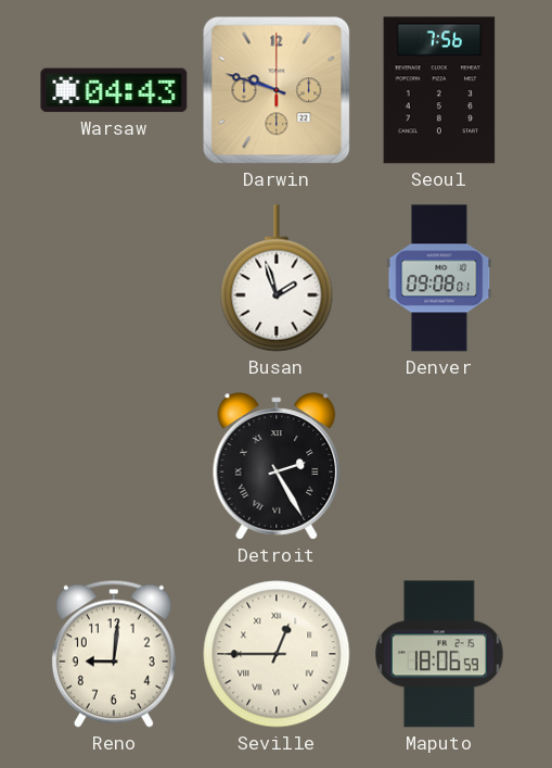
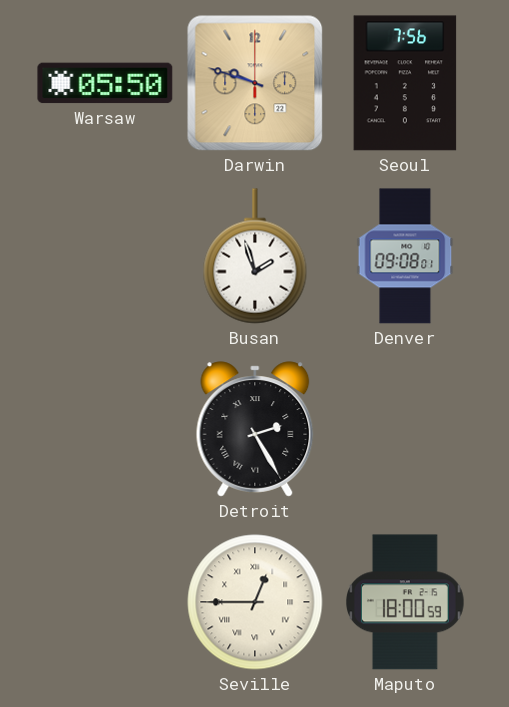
Warsaw: 04:43 -> 05:50 (105, 83)
Reno: 9:01 -> none (114, 654)
Maputo: 18:06 -> 18:00 (406, 602)
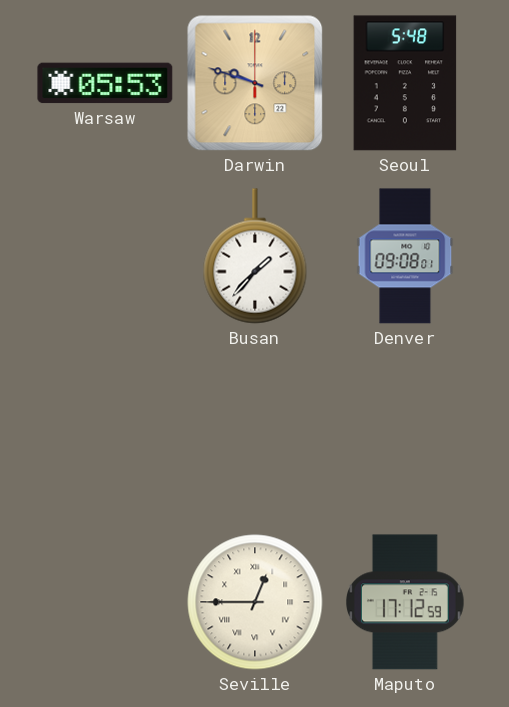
Warsaw: 05:50 -> 05:53 (105, 83)
Seoul: 7:56 -> 5:48 (405, 83)
Busan: 1:57 -> 1:37 (255, 256)
Detroit: 2:25 -> none (255, 429)
Maputo: 18:00 -> 17:12 (406, 602)
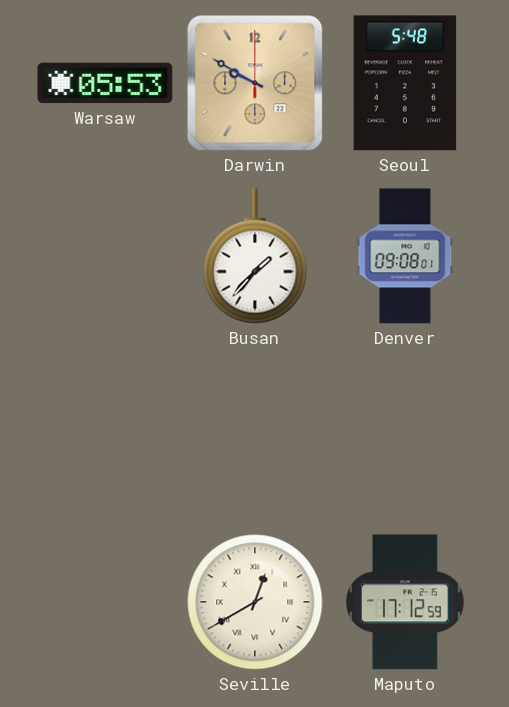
Darwin: 9:48 -> 9:50 (255, 83)
Seville: 12:45 -> 12:40 (255, 602)
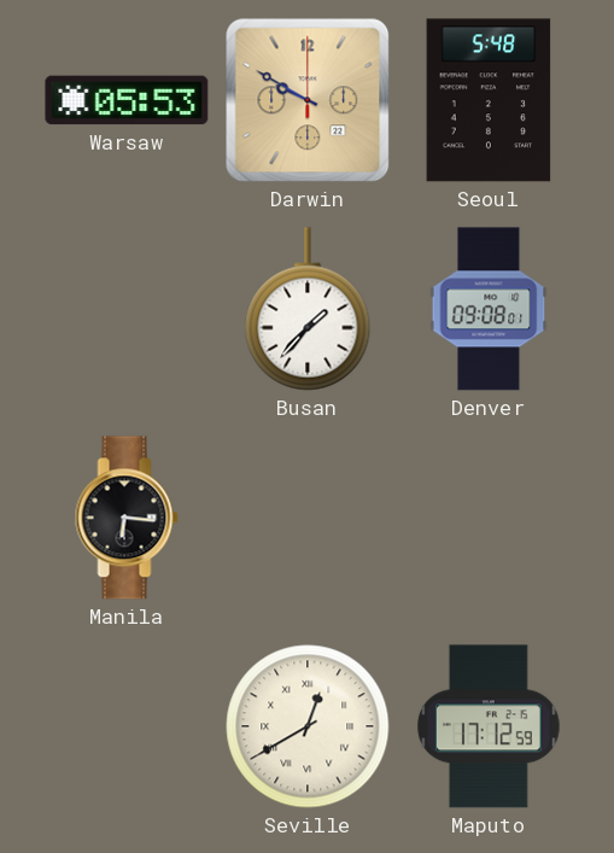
Manila: none -> 6:16 (127, 518)
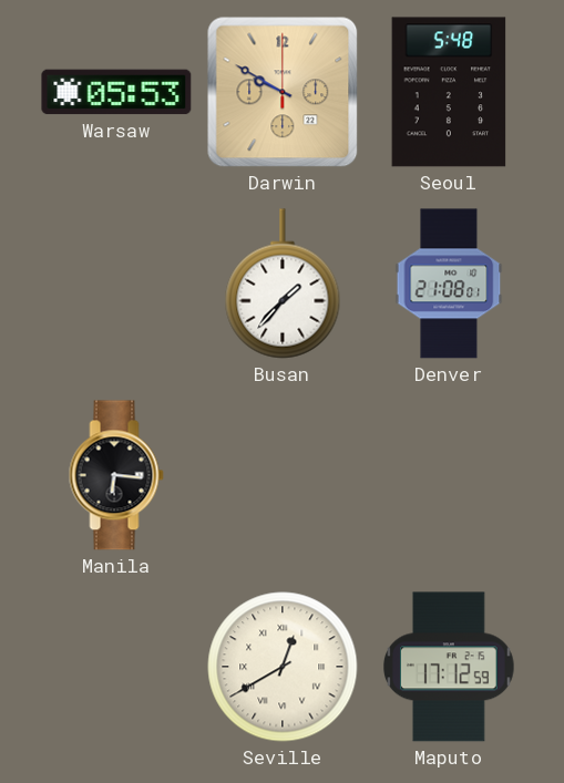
Denver: 09:08 -> 21:08 (449, 284)
